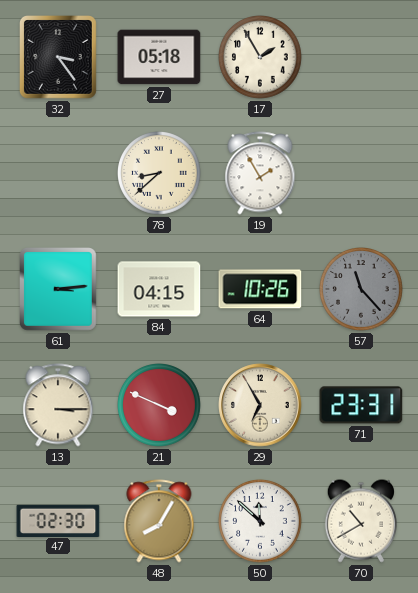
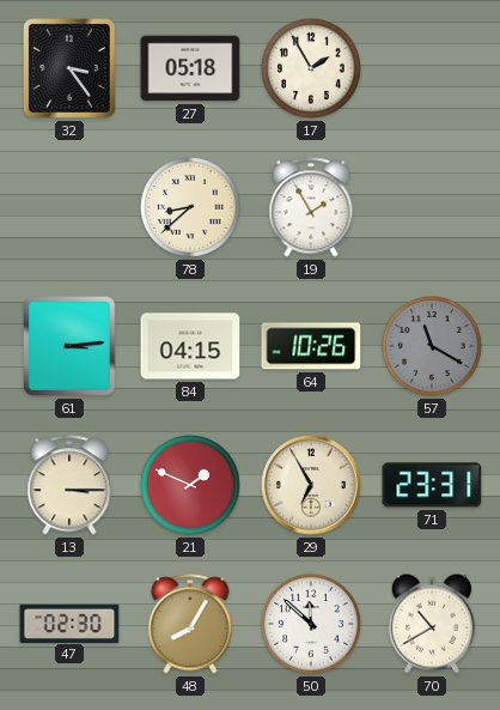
57: 11:23 -> 11:20 (433, 347)
21: 3:49 -> 1:49 (191, 486)
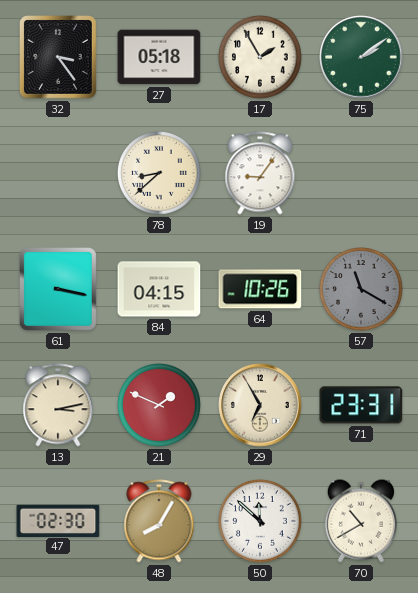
75: none -> 2:09 (361, 57)
19: 1:55 -> 9:06 (260, 173)
61: 3:14 -> 3:17 (59, 290)
13: 3:15 -> 3:13 (58, 405)
